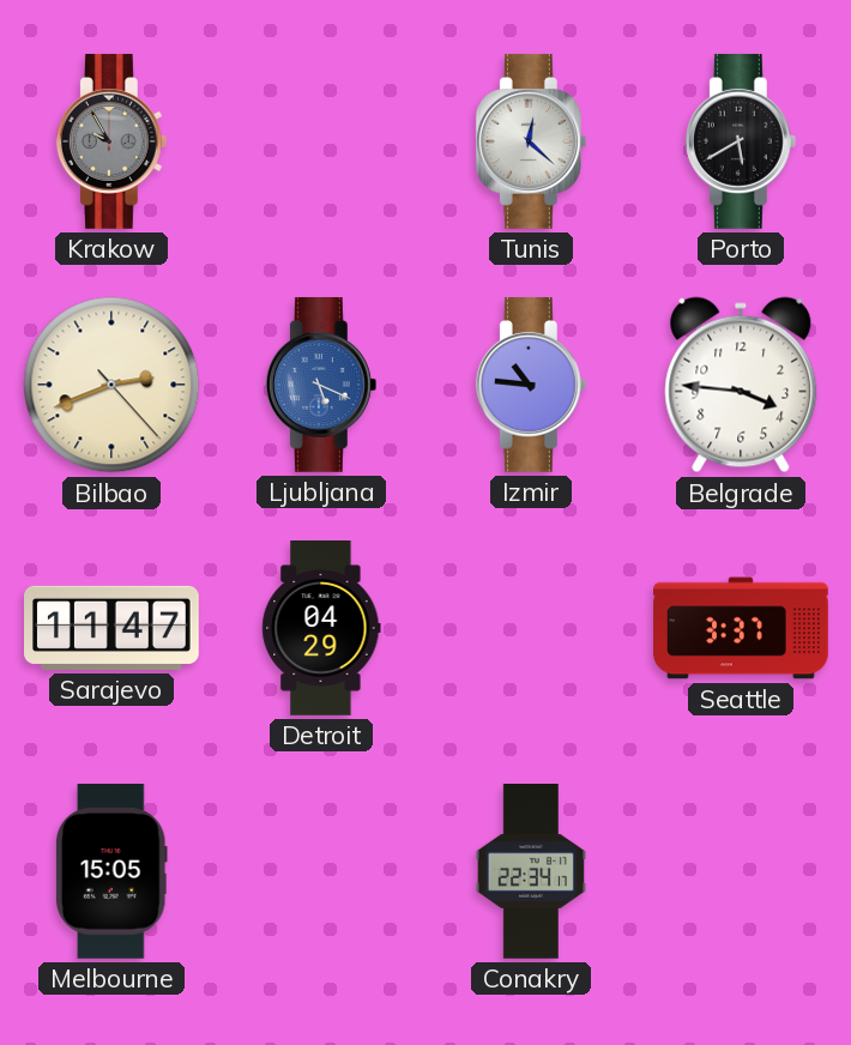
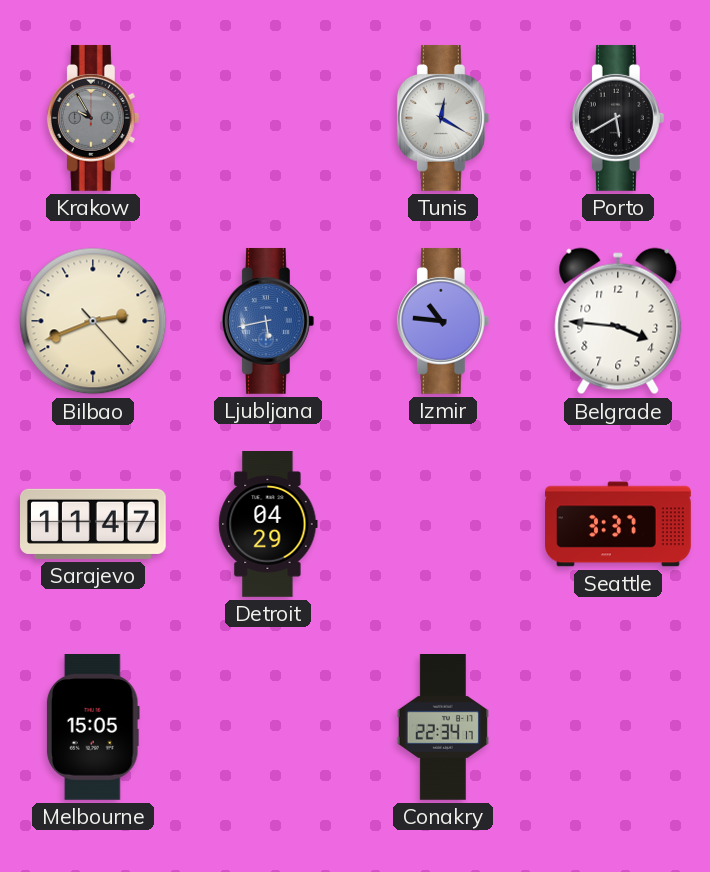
Tunis: 12:22 -> 12:20 (443, 118)
Ljubljana: 5:19 -> 5:43 (268, 321)
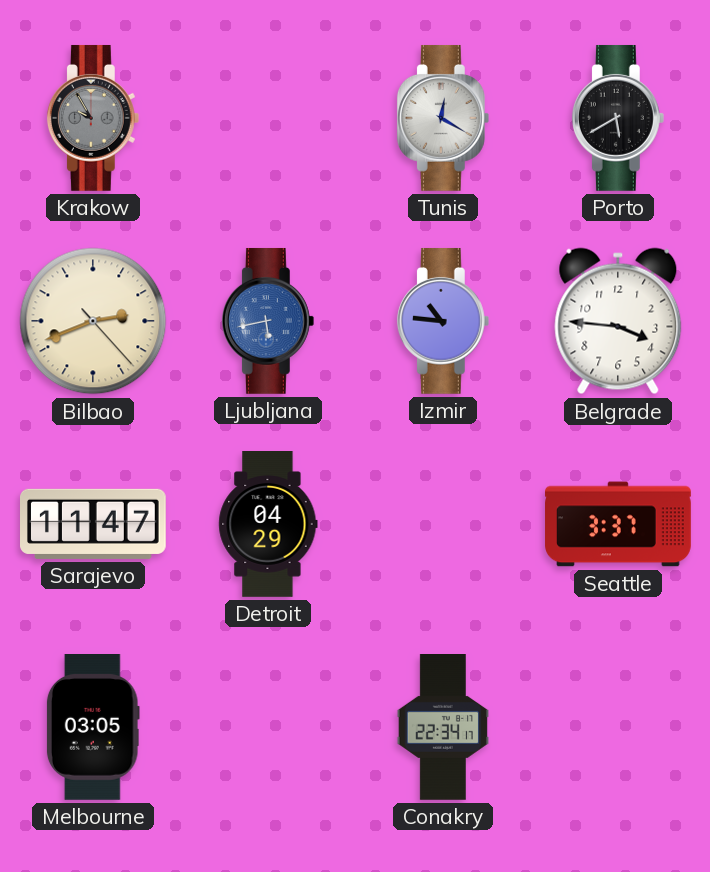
Melbourne: 15:05 -> 03:05 (93, 728)
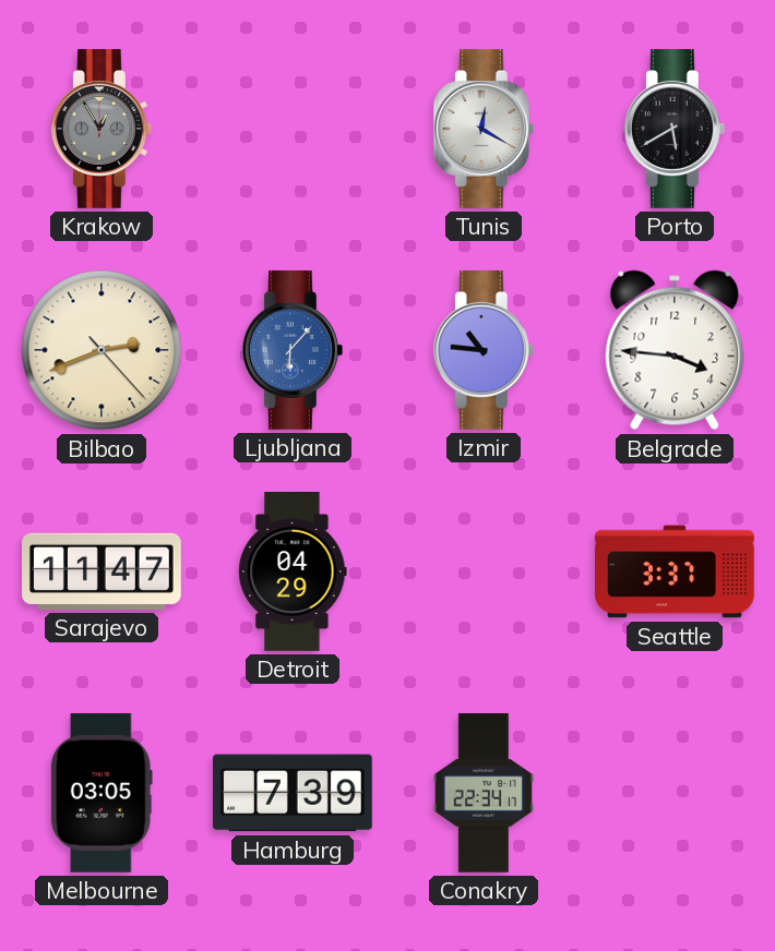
Krakow: 9:55 -> 12:55 (102, 129)
Ljubljana: 5:43 -> 6:07 (293, 350)
Hamburg: none -> 7:39 (294, 793)
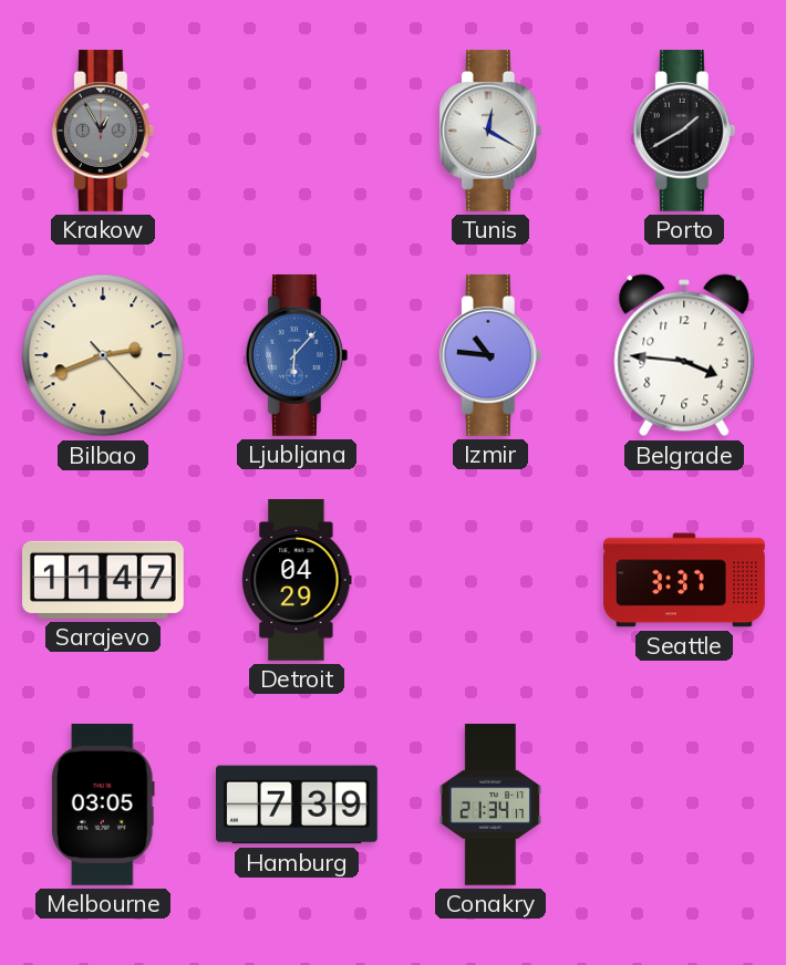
Porto: 5:40 -> 1:40 (684, 131)
Conakry: 22:34 -> 21:34 (490, 806)
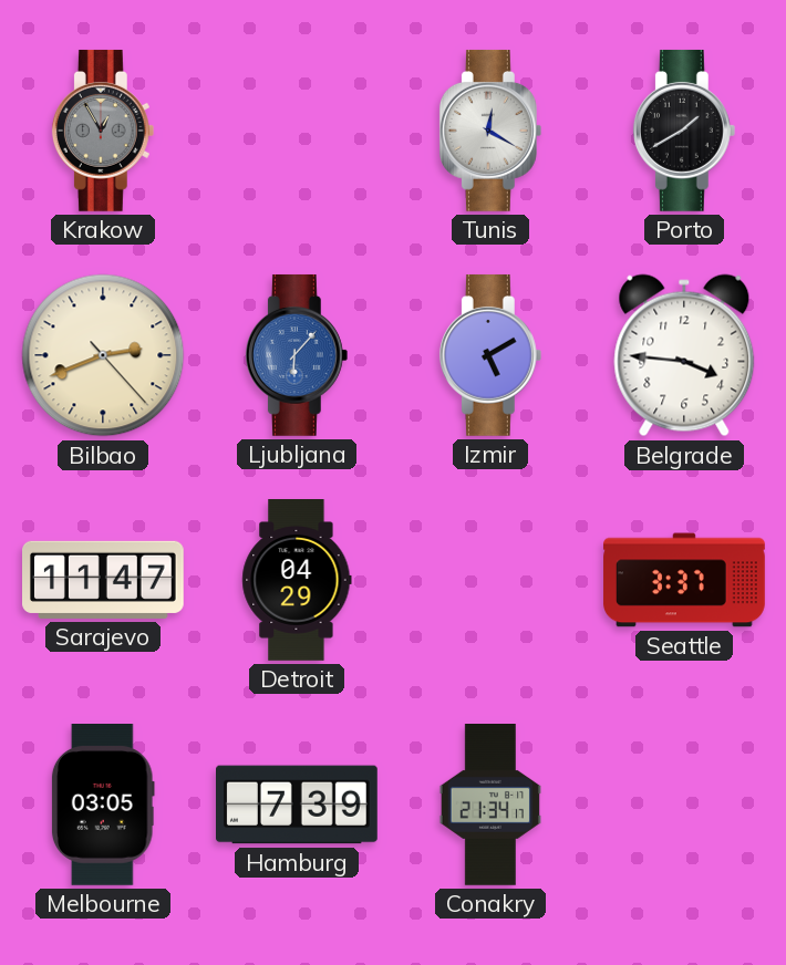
Izmir: 10:46 -> 5:10 (490, 355)
